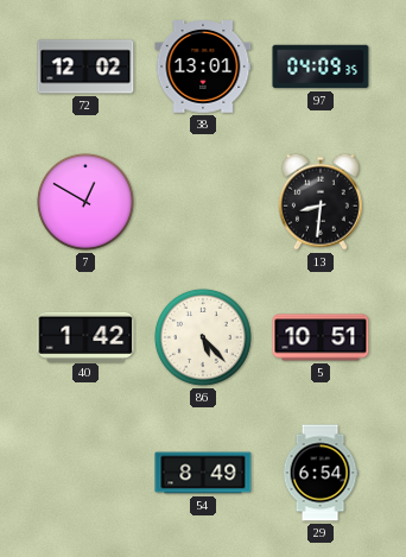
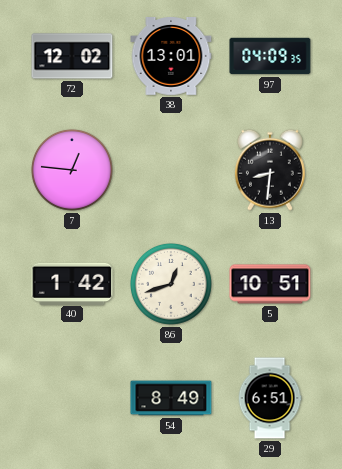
7: 12:50 -> 12:46 (72, 170)
86: 5:23 -> 12:42 (171, 284)
29: 6:54 -> 6:51 (270, 398)
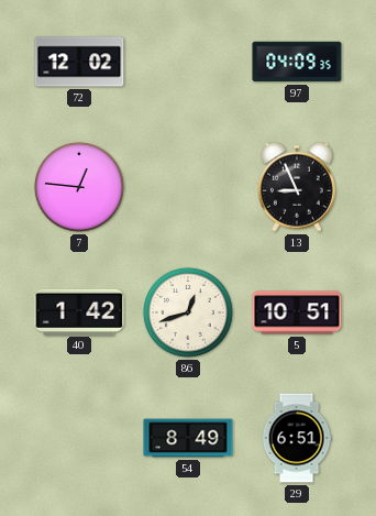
38: 13:01 -> none (171, 57)
13: 8:31 -> 8:56 (297, 187)
